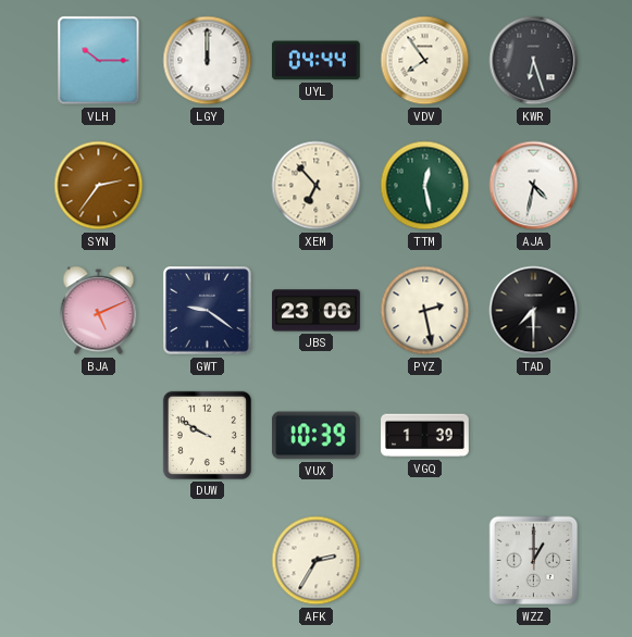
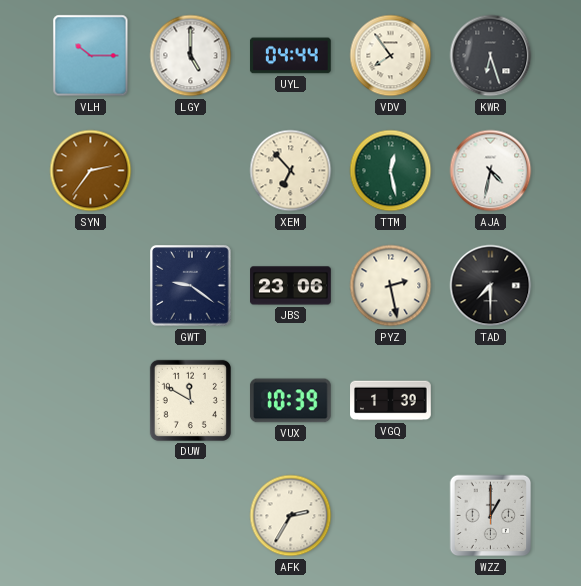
LGY: 12:00 -> 5:00 (191, 56)
BJA: 5:11 -> none (99, 311)
DUW: 9:50 -> 11:50 (190, 400)
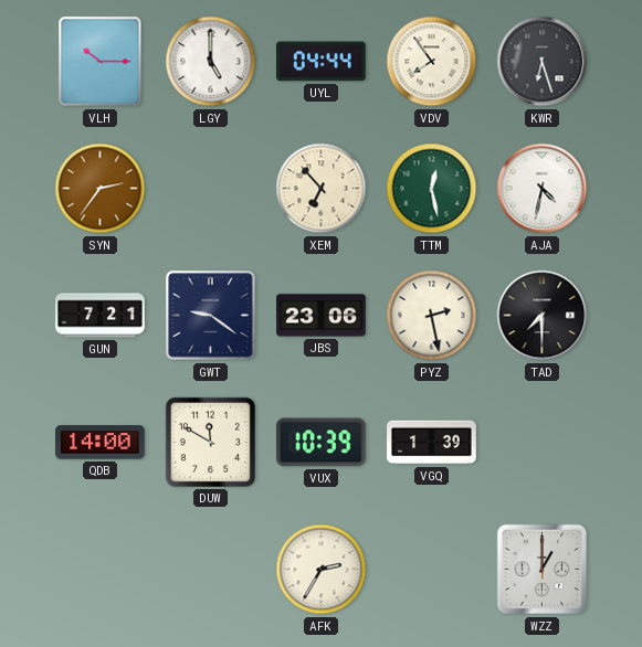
GUN: none -> 7:21 (101, 316)
QDB: none -> 14:00 (101, 443)
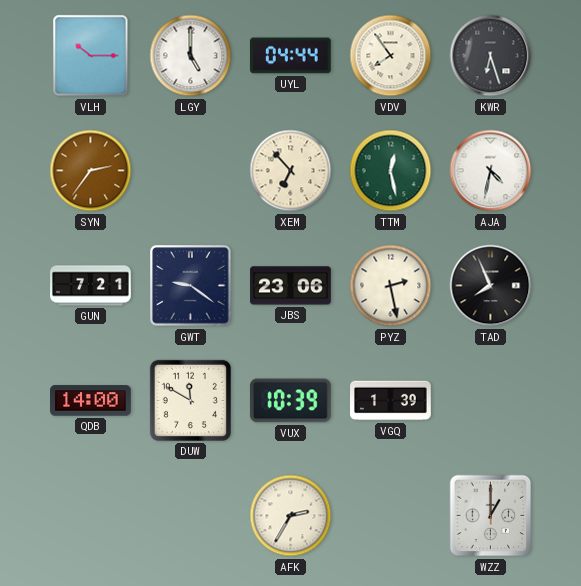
TAD: 7:30 -> 7:56 (491, 286)
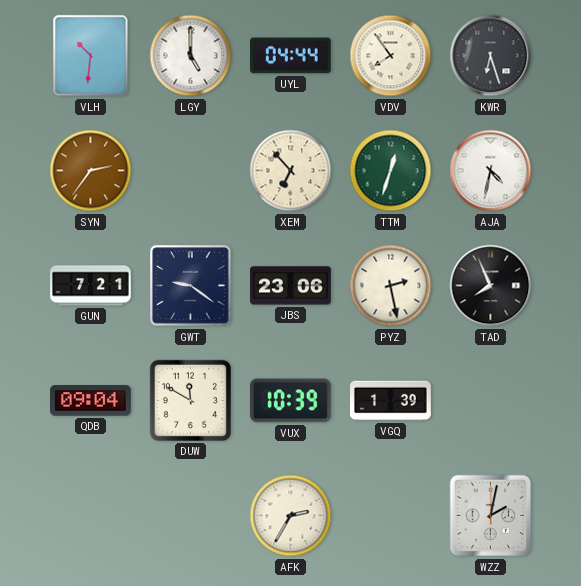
VLH: 10:15 -> 10:31 (91, 56)
TTM: 12:28 -> 12:33 (391, 171)
QDB: 14:00 -> 09:04 (91, 401)
WZZ: 1:00 -> 2:02 (491, 516)
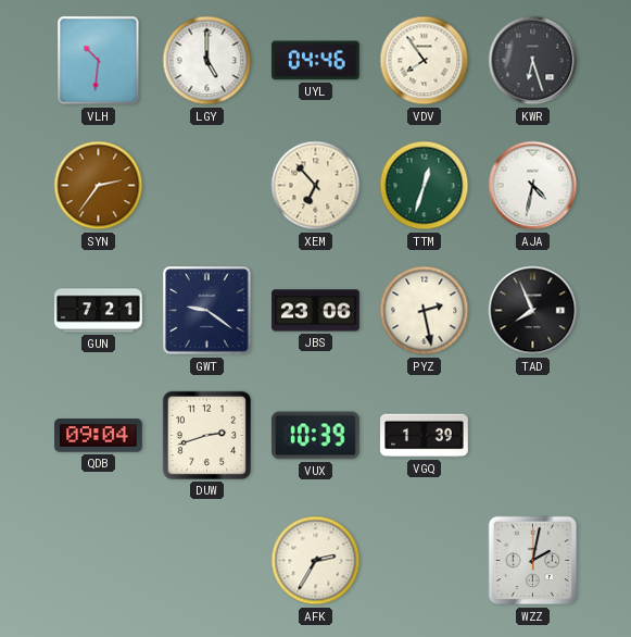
UYL: 04:44 -> 04:46 (315, 61)
DUW: 11:50 -> 2:42 (206, 435)
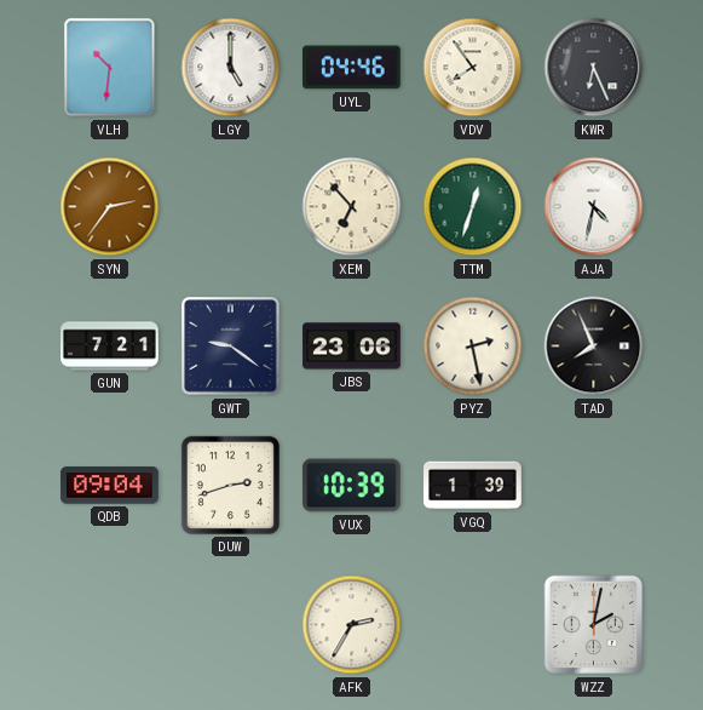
KWR: 6:27 -> 6:26 (594, 68)
